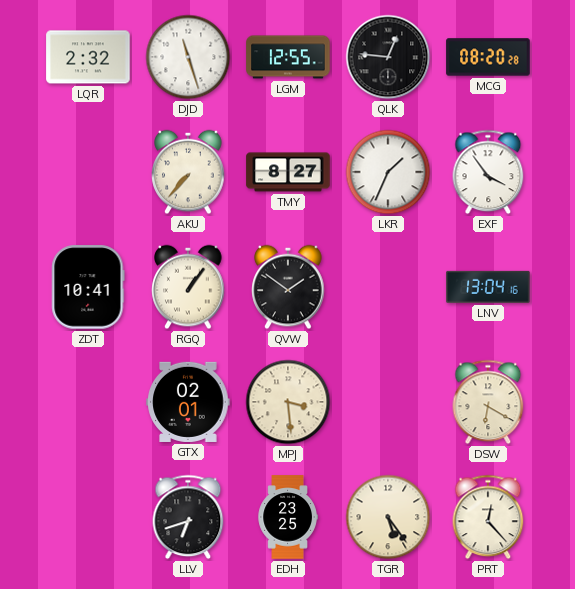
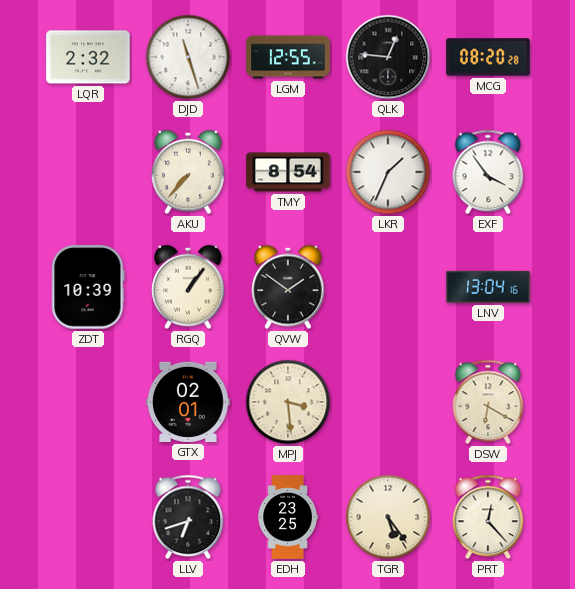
TMY: 8:27 -> 8:54 (288, 172)
ZDT: 10:41 -> 10:39 (88, 287)
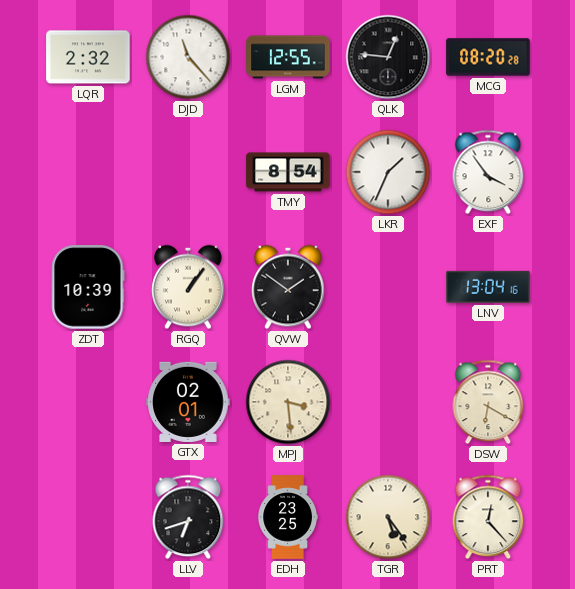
DJD: 11:27 -> 11:23 (188, 57)
AKU: 7:37 -> none (188, 172)
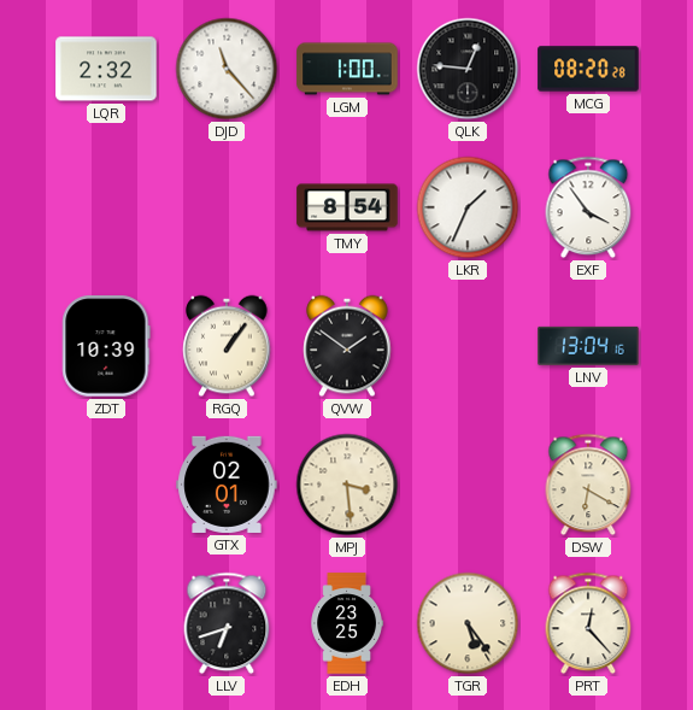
LGM: 12:55 -> 1:00 (347, 69)
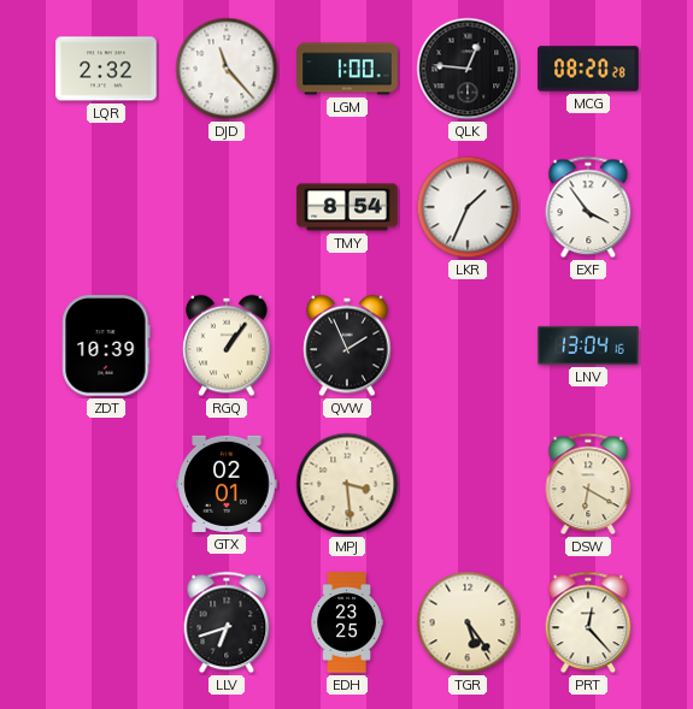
QVW: 1:51 -> 1:56 (347, 345)
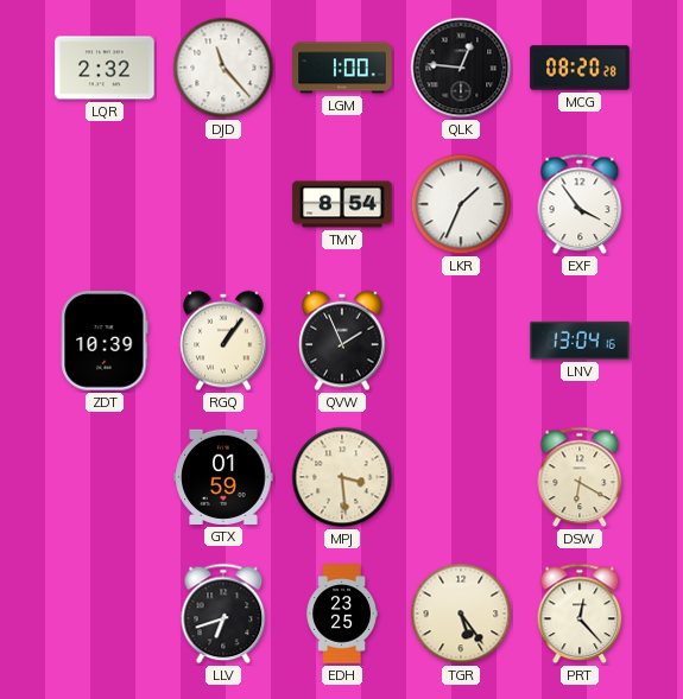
GTX: 02:01 -> 01:59 (223, 477)
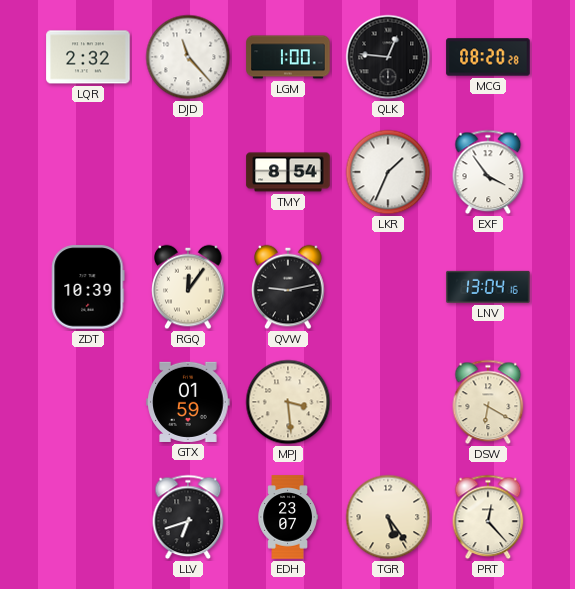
RGQ: 1:06 -> 12:06 (188, 287)
QVW: 1:56 -> 9:13 (288, 287)
EDH: 23:25 -> 23:07 (288, 517)
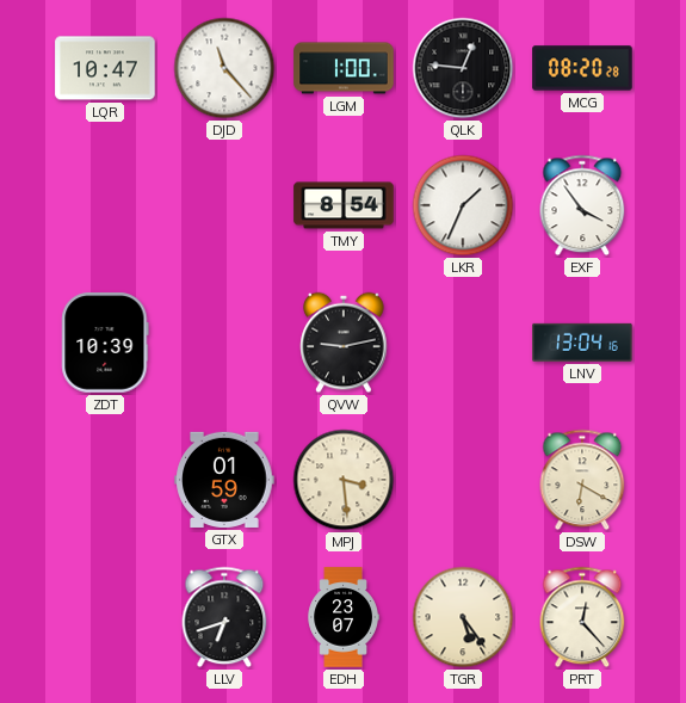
LQR: 2:32 -> 10:47 (105, 68)
RGQ: 12:06 -> none (188, 287)
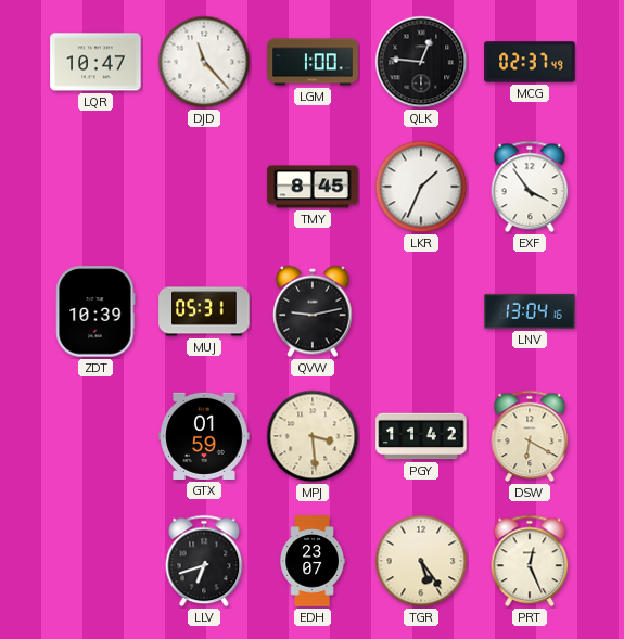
MCG: 08:20 -> 02:37 (530, 62)
TMY: 8:54 -> 8:45 (313, 187)
MUJ: none -> 05:31 (204, 311)
PGY: none -> 11:42 (421, 436)
PRT: 12:23 -> 12:26 (530, 561)
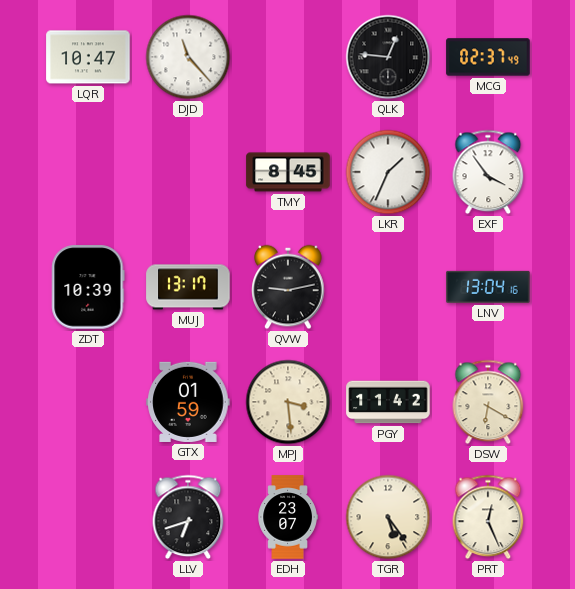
LGM: 1:00 -> none (313, 62)
MUJ: 05:31 -> 13:17 (188, 287)
